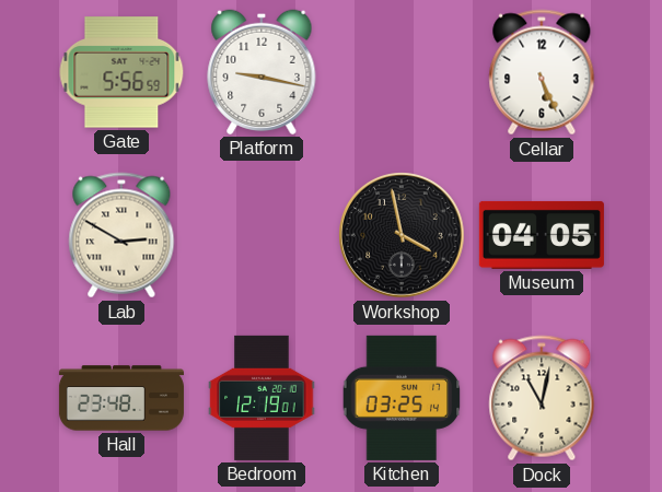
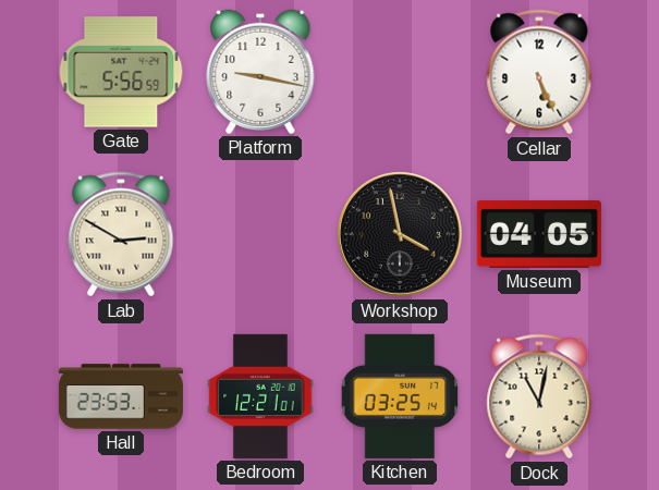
Hall: 23:48 -> 23:53 (121, 396)
Bedroom: 12:19 -> 12:21 (260, 396)
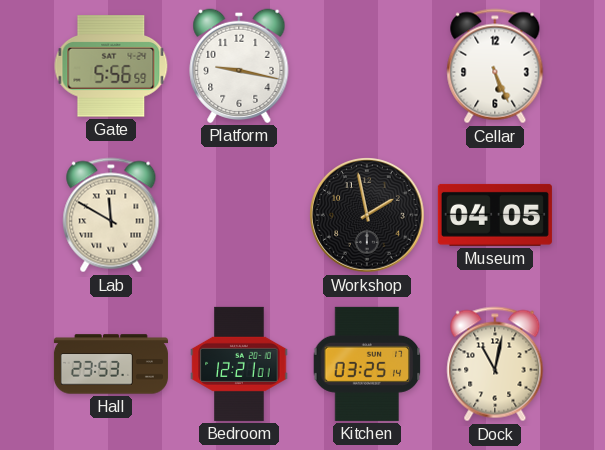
Lab: 2:50 -> 11:50 (111, 215)
Workshop: 3:58 -> 1:58 (368, 215)
